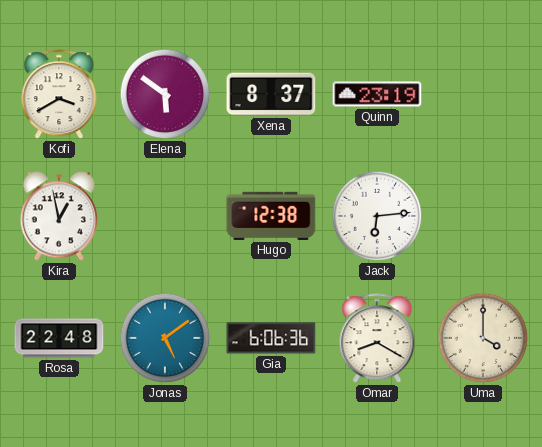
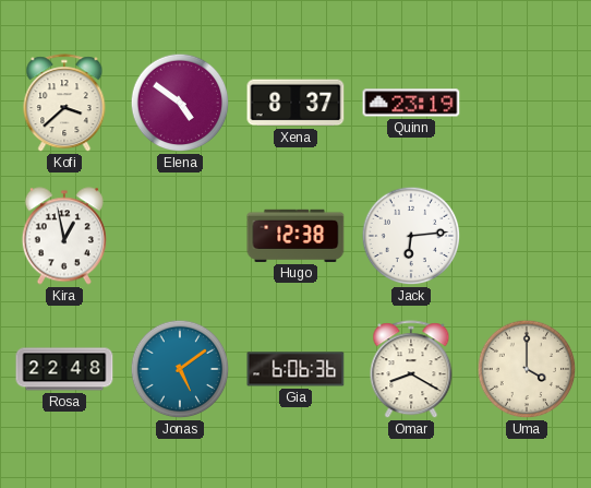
Kofi: 3:40 -> 3:38 (64, 104)
Elena: 5:51 -> 4:51 (180, 103)
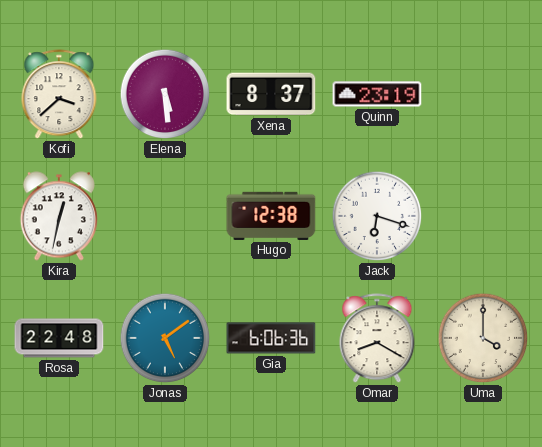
Elena: 4:51 -> 5:29 (165, 94)
Kira: 12:58 -> 12:32 (59, 216)
Jack: 6:14 -> 6:18 (377, 216)
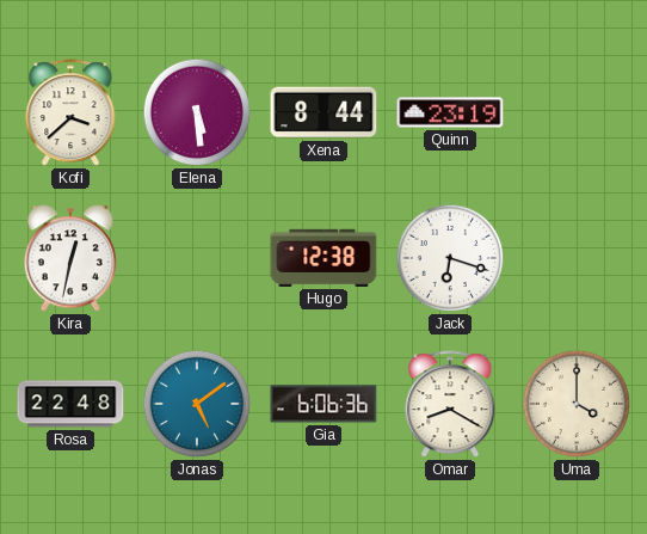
Xena: 8:37 -> 8:44 (323, 112)
